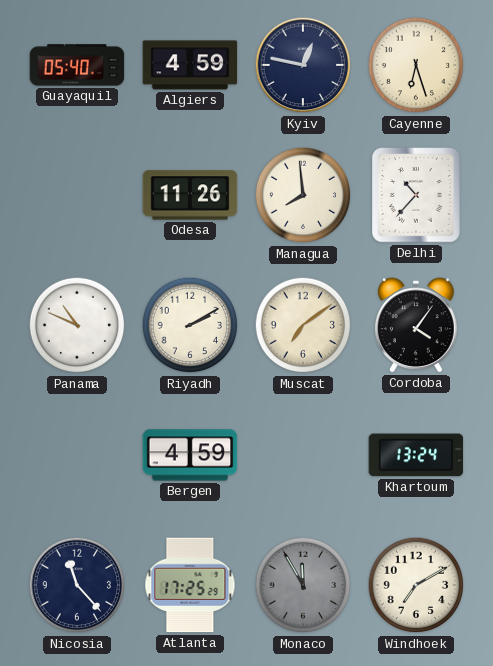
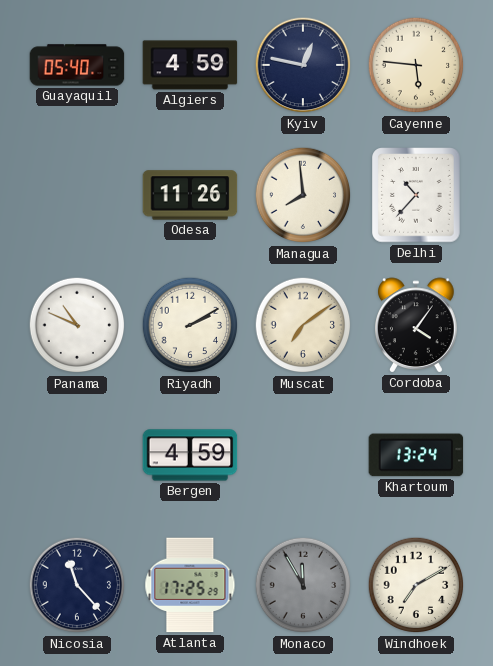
Cayenne: 6:27 -> 5:46 (416, 65)
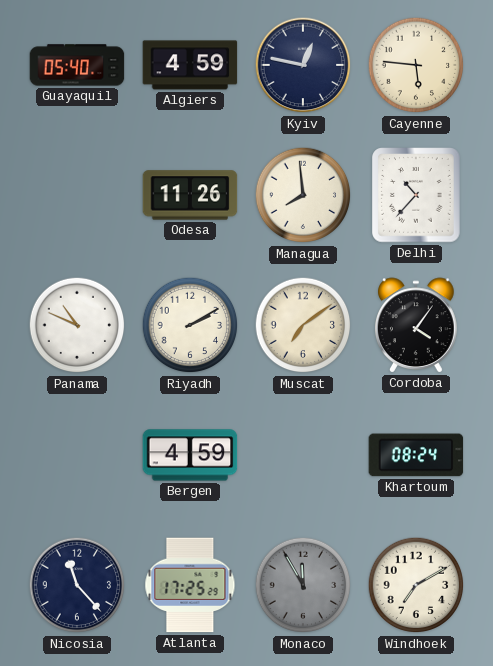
Khartoum: 13:24 -> 08:24 (416, 455)
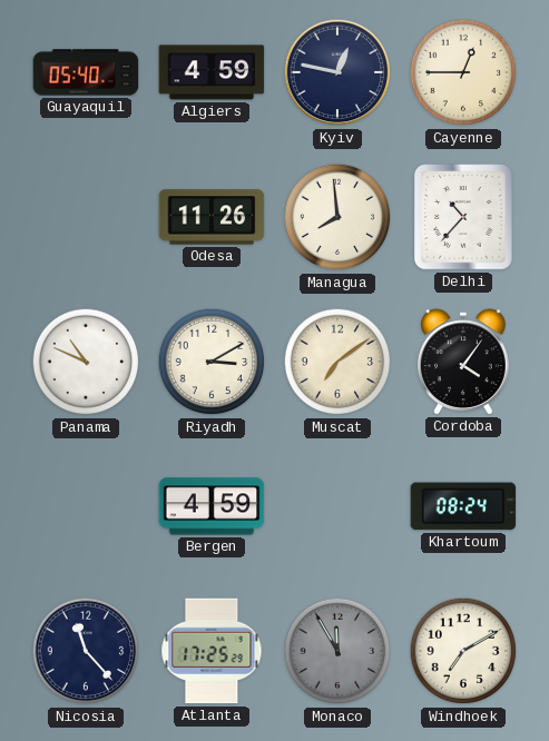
Cayenne: 5:46 -> 12:45 (463, 72)
Riyadh: 2:10 -> 3:10 (212, 362)
